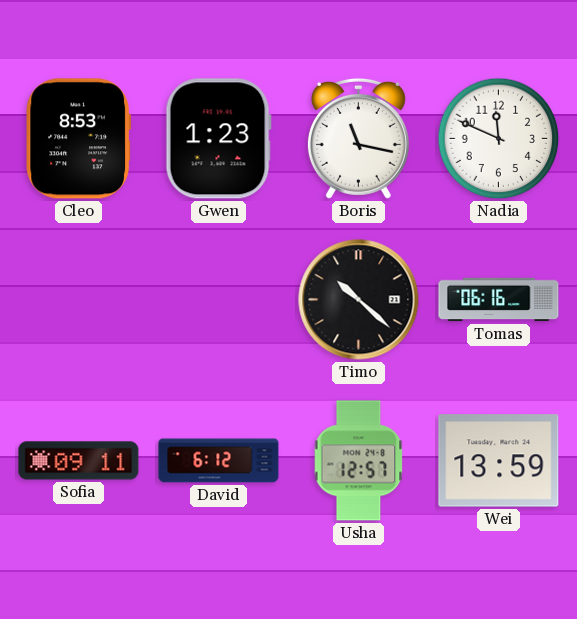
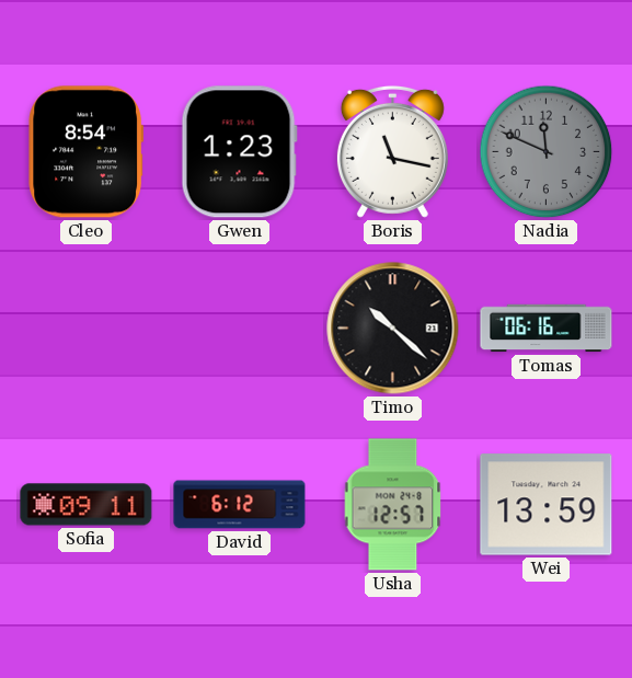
Cleo: 8:53 -> 8:54 (85, 152)
Nadia dial: white -> grey (547, 152)
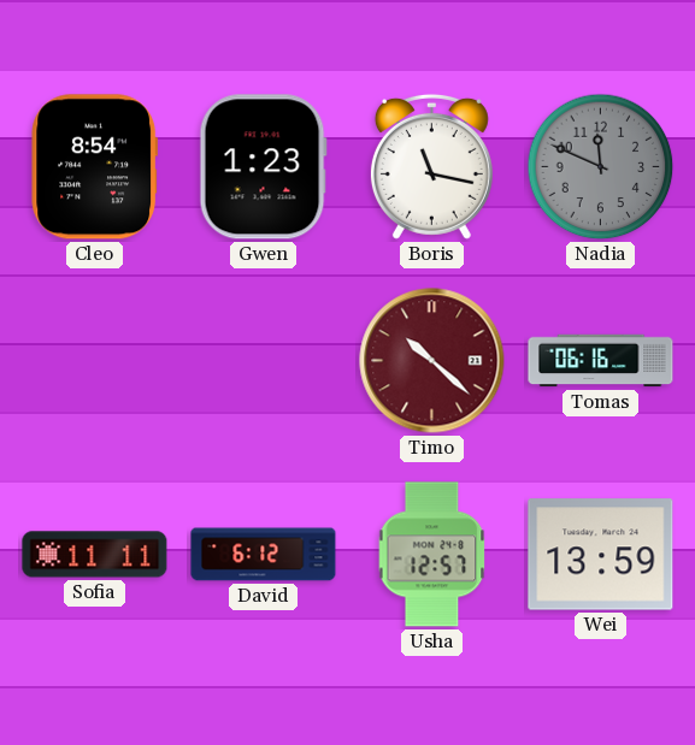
Timo dial: black -> burgundy (432, 361)
Sofia: 09:11 -> 11:11 (95, 555)
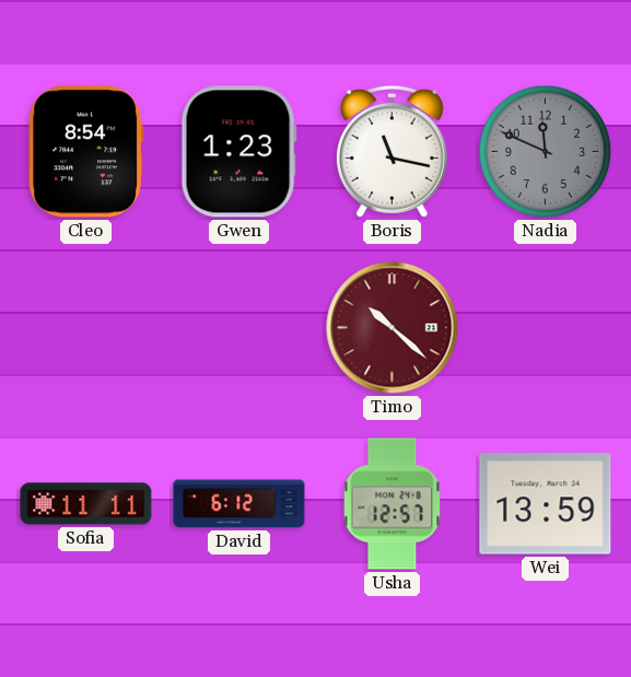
Tomas: 06:16 -> none (601, 361)
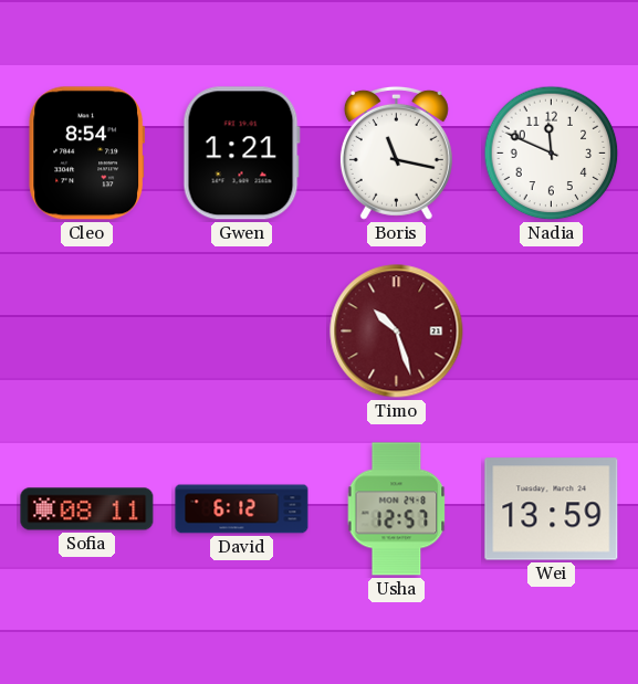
Gwen: 1:23 -> 1:21 (241, 154)
Nadia dial: grey -> white (552, 154)
Timo: 10:22 -> 10:27 (397, 332)
Sofia: 11:11 -> 08:11 (87, 509)
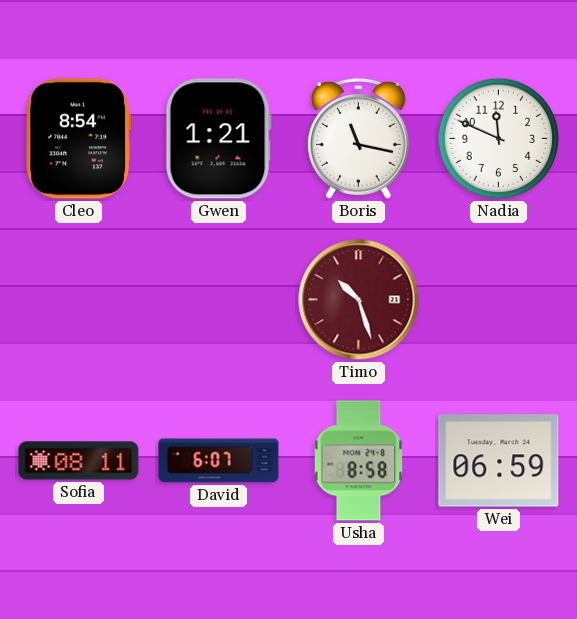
David: 6:12 -> 6:07 (219, 461)
Usha: 12:57 -> 8:58 (359, 461)
Wei: 13:59 -> 06:59 (499, 461)
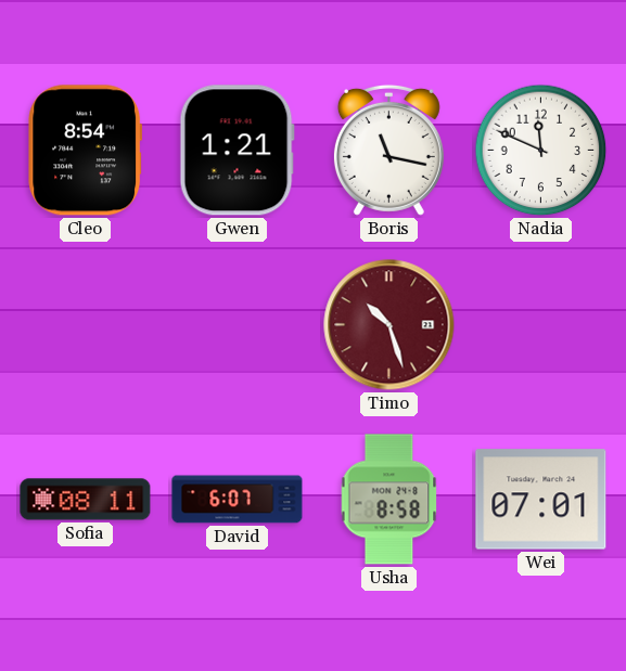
Wei: 06:59 -> 07:01 (541, 500)
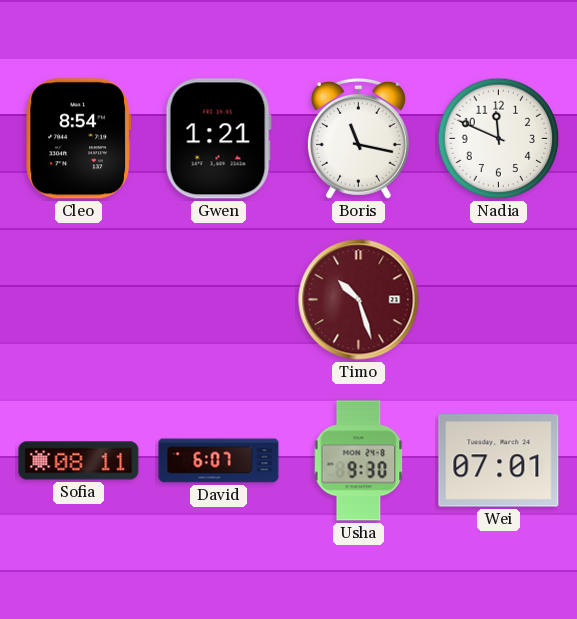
Usha: 8:58 -> 9:30 (359, 461)
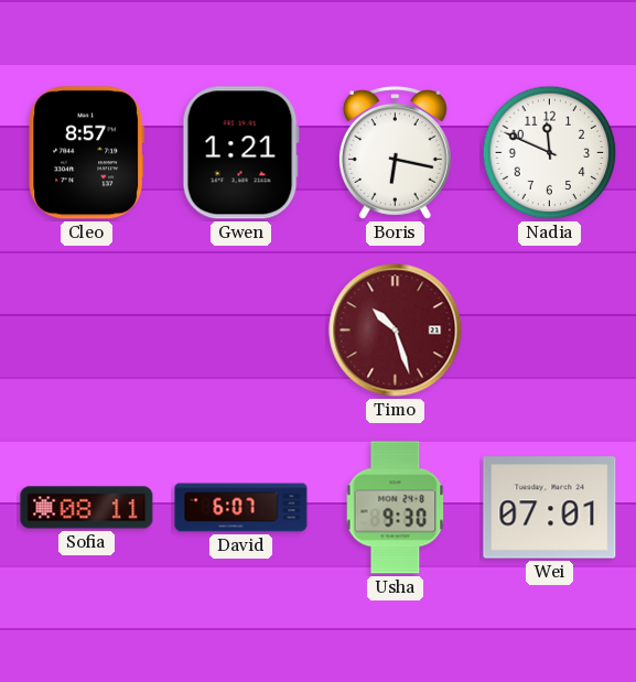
Cleo: 8:54 -> 8:57 (86, 153)
Boris: 11:17 -> 6:17 (395, 152)
